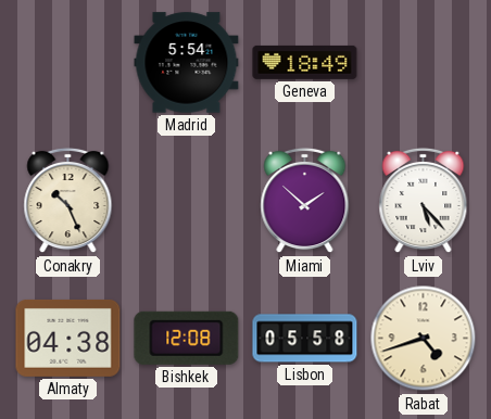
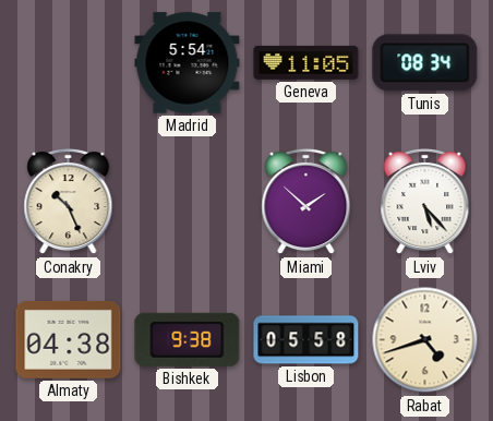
Geneva: 18:49 -> 11:05 (306, 62)
Tunis: none -> 08:34 (425, 63)
Bishkek: 12:08 -> 9:38 (188, 339)
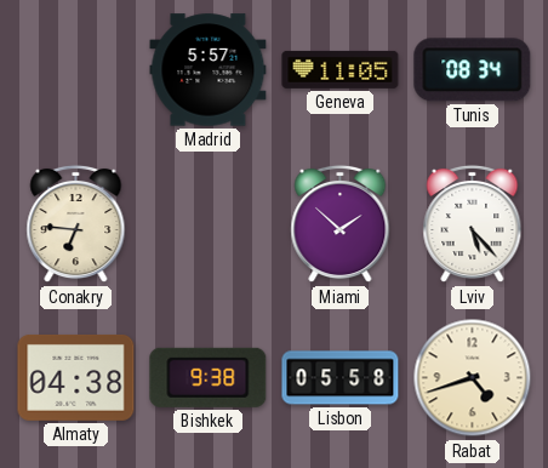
Madrid: 5:54 -> 5:57 (209, 70)
Conakry: 10:26 -> 6:46 (76, 224)
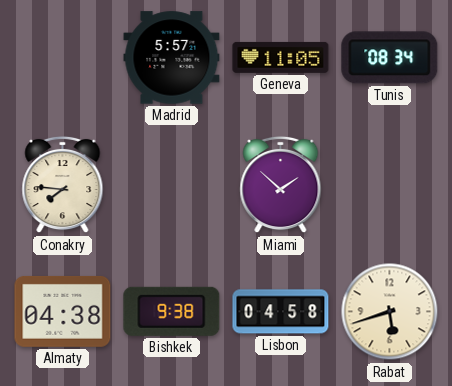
Conakry: 6:46 -> 7:46 (63, 185)
Lviv: 5:23 -> none (473, 224)
Lisbon: 05:58 -> 04:58 (281, 312)
Rabat: 4:42 -> 5:42 (390, 312)
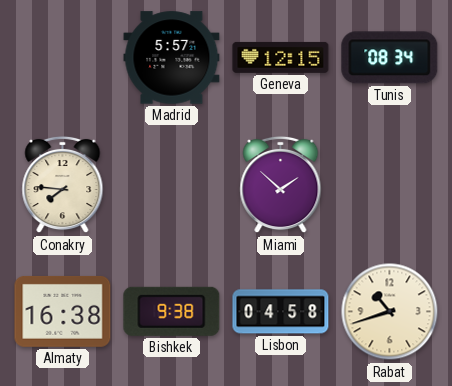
Geneva: 11:05 -> 12:15 (281, 57)
Almaty: 04:38 -> 16:38 (63, 311)
Rabat: 5:42 -> 10:42 (390, 312)
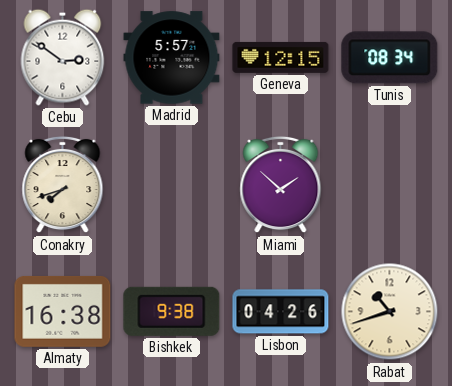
Cebu: none -> 2:51 (63, 57)
Conakry: 7:46 -> 7:42 (63, 185)
Lisbon: 04:58 -> 04:26 (281, 312)
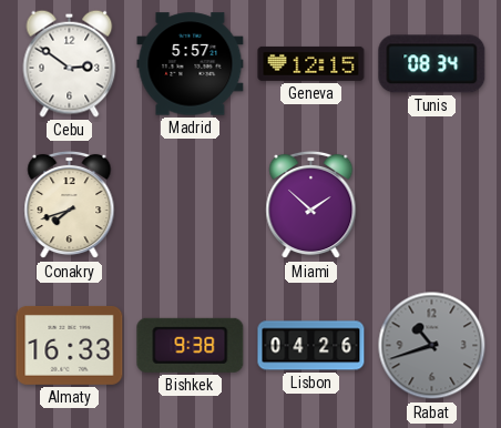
Almaty: 16:38 -> 16:33 (70, 345)
Rabat dial: cream -> grey (432, 346)
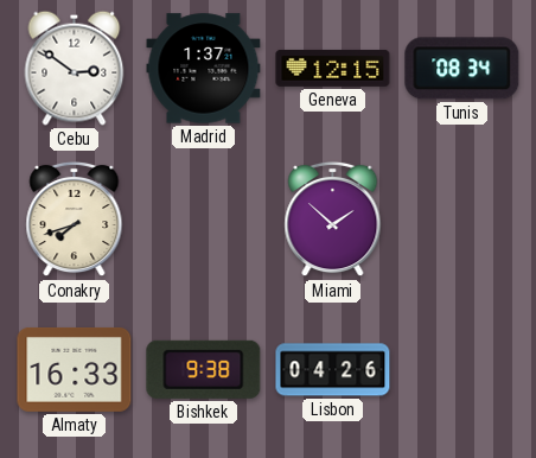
Madrid: 5:57 -> 1:37 (204, 69)
Rabat: 10:42 -> none (432, 346)
